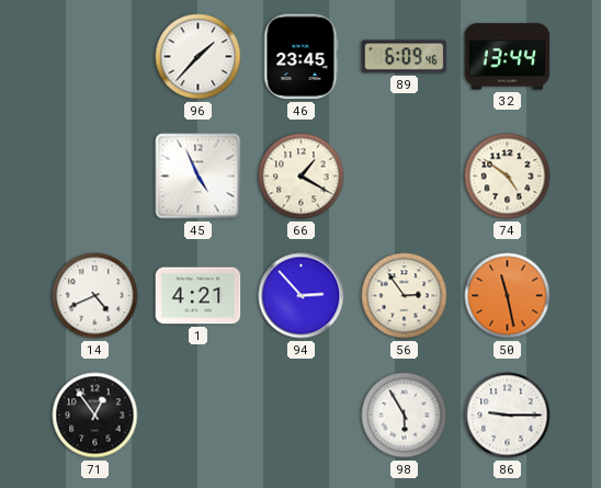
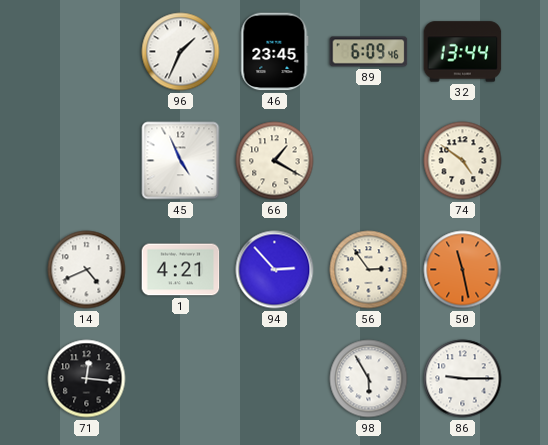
96: 1:37 -> 1:34 (181, 52)
71: 12:54 -> 12:16 (87, 379)
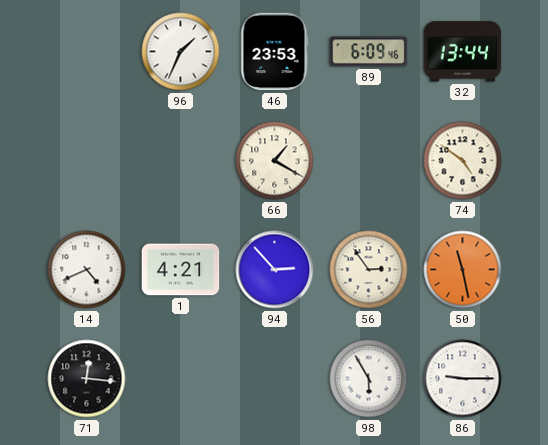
46: 23:45 -> 23:53 (274, 52)
45: 4:56 -> none (181, 161)
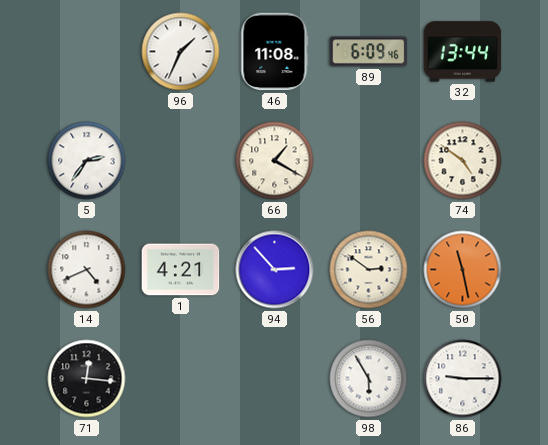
46: 23:53 -> 11:08 (274, 52)
5: none -> 2:36 (87, 161)
56: 2:54 -> 2:51 (369, 270)
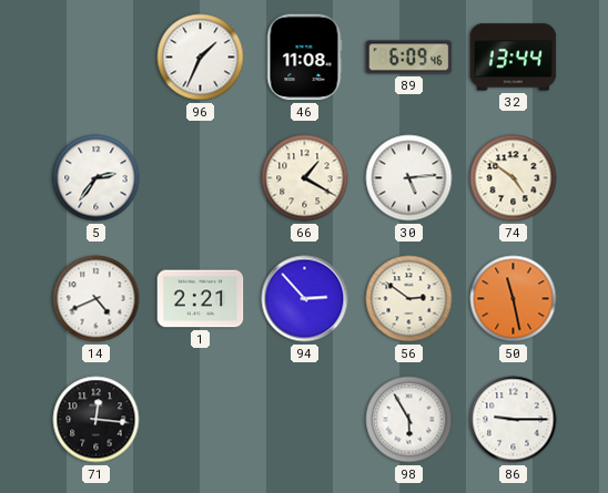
30: none -> 5:14 (409, 178)
1: 4:21 -> 2:21 (201, 299)
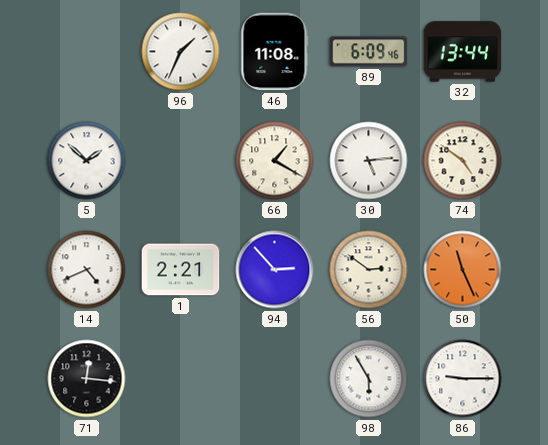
5: 2:36 -> 1:52 (87, 161)
50: 11:28 -> 11:26 (463, 270)
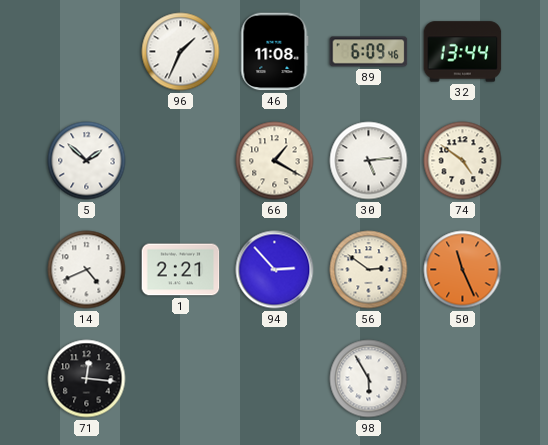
86: 9:15 -> none (463, 379)
